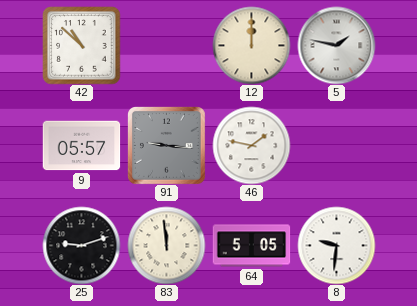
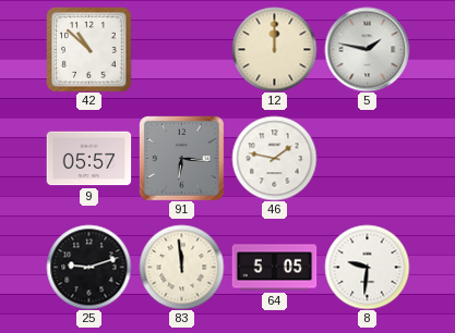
91: 9:16 -> 6:16 (182, 159)
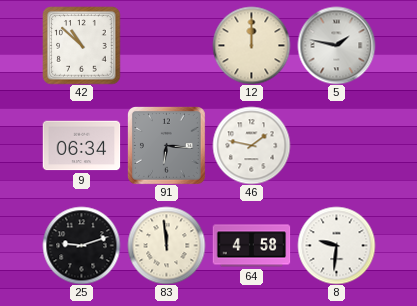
9: 05:57 -> 06:34 (81, 146)
64: 5:05 -> 4:58 (251, 246)
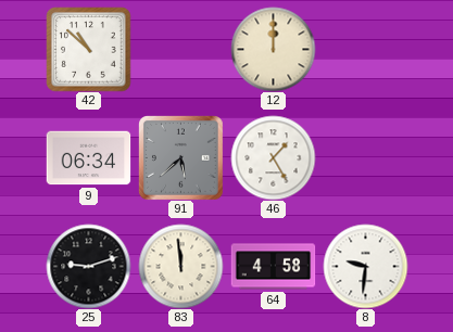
5: 1:47 -> none (336, 45)
91: 6:16 -> 5:38 (181, 158)
46: 1:47 -> 1:25 (273, 157)
